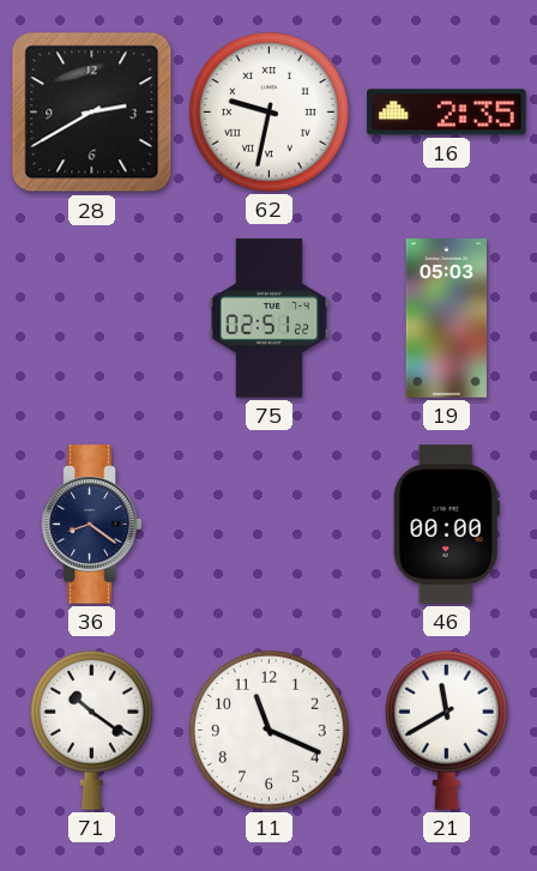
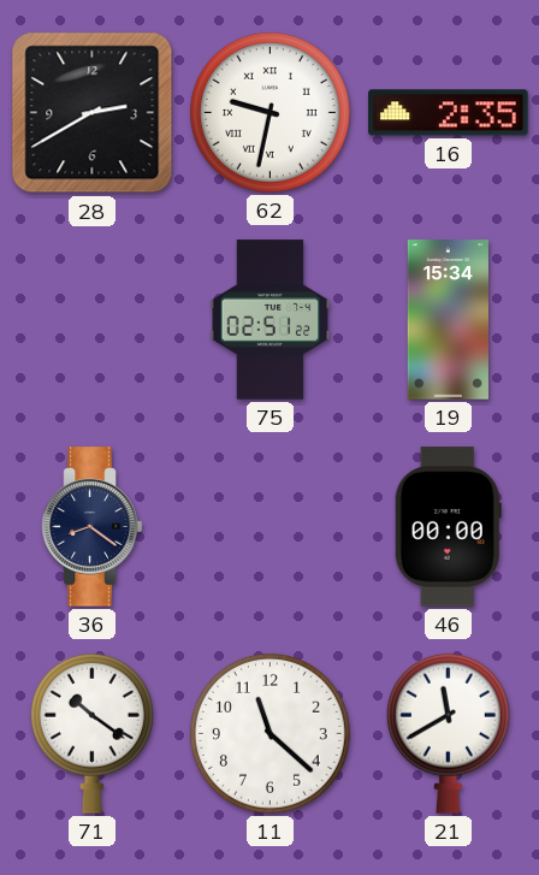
19: 05:03 -> 15:34 (448, 320)
11: 11:19 -> 11:22 (269, 733)
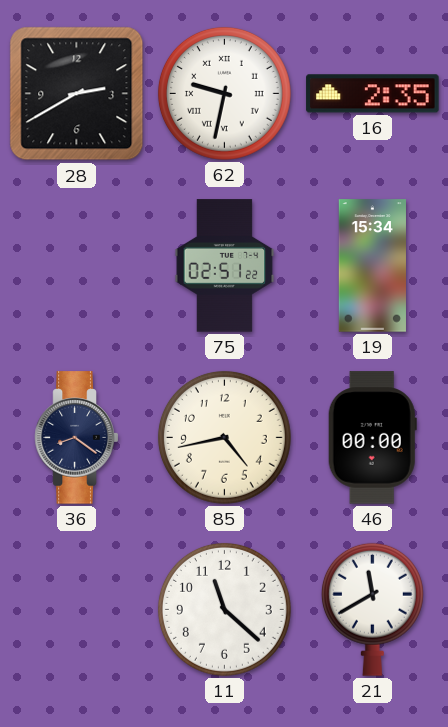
85: none -> 4:43 (224, 437)
71: 10:21 -> none (91, 733)
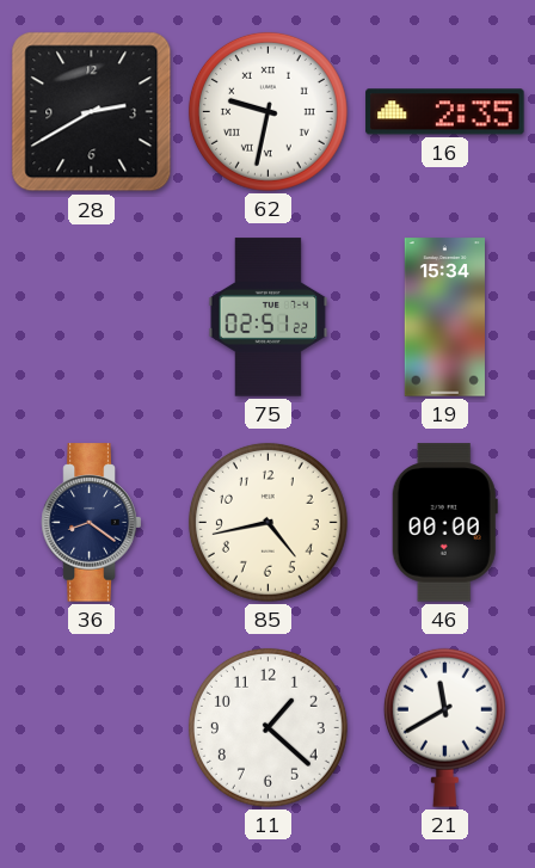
11: 11:22 -> 1:22 (267, 727)
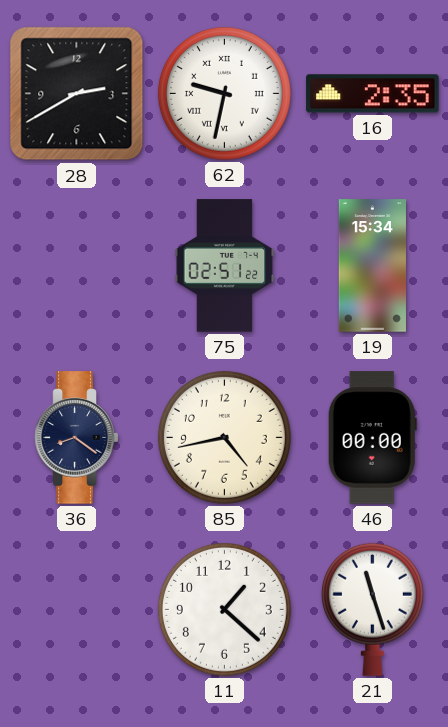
21: 11:40 -> 11:27 (372, 609)
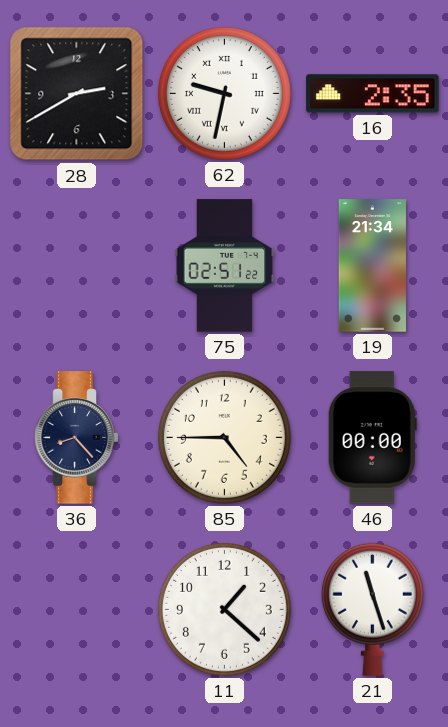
19: 15:34 -> 21:34 (372, 266)
36: 8:21 -> 8:23 (77, 438)
85: 4:43 -> 4:45 (224, 437)
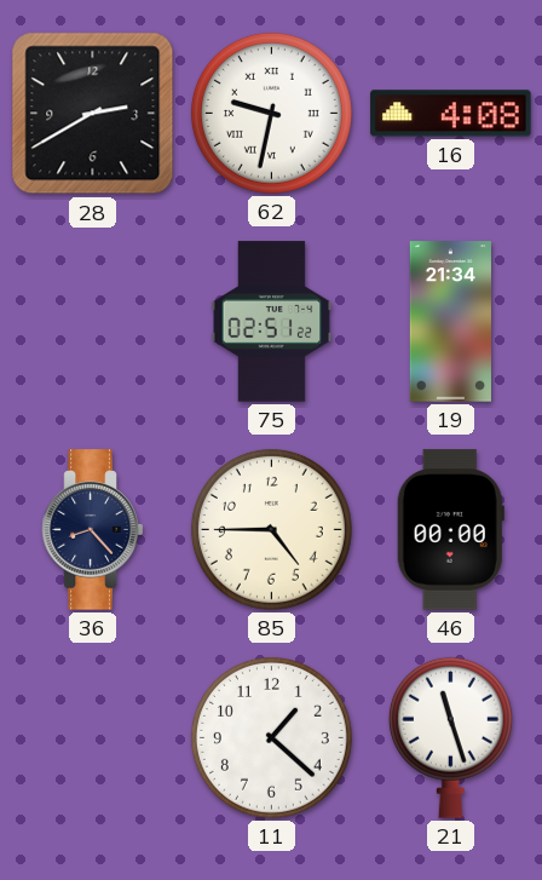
16: 2:35 -> 4:08 (451, 114)
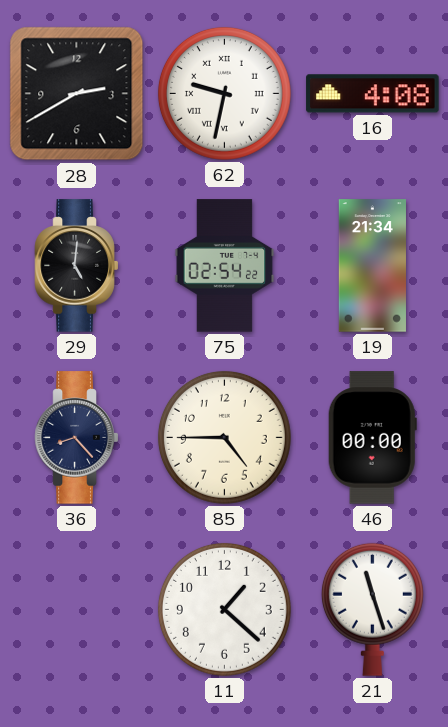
29: none -> 5:01 (77, 266)
75: 02:51 -> 02:54 (225, 266)
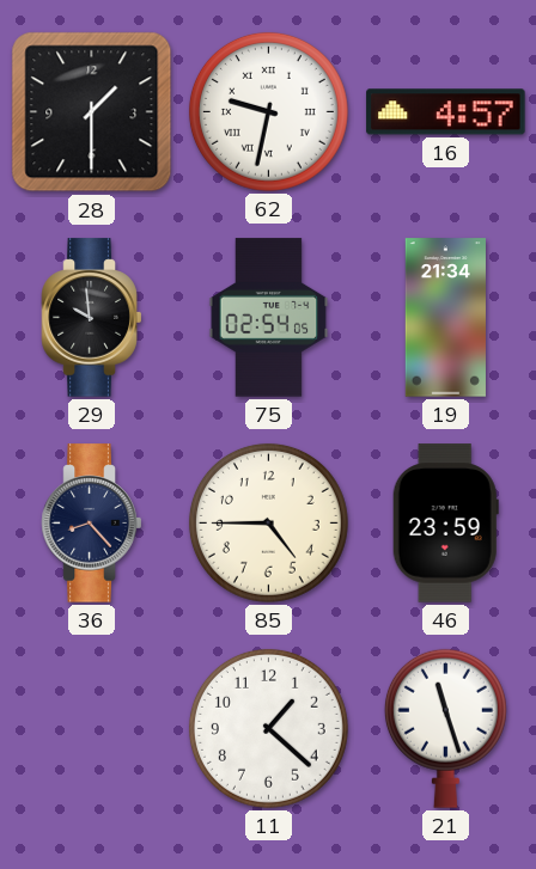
28: 2:40 -> 1:30 (92, 112)
16: 4:08 -> 4:57 (446, 112)
29: 5:01 -> 9:59 (92, 318)
75: 02:54:22 -> 02:54:05 (269, 318)
46: 00:00 -> 23:59 (445, 524)
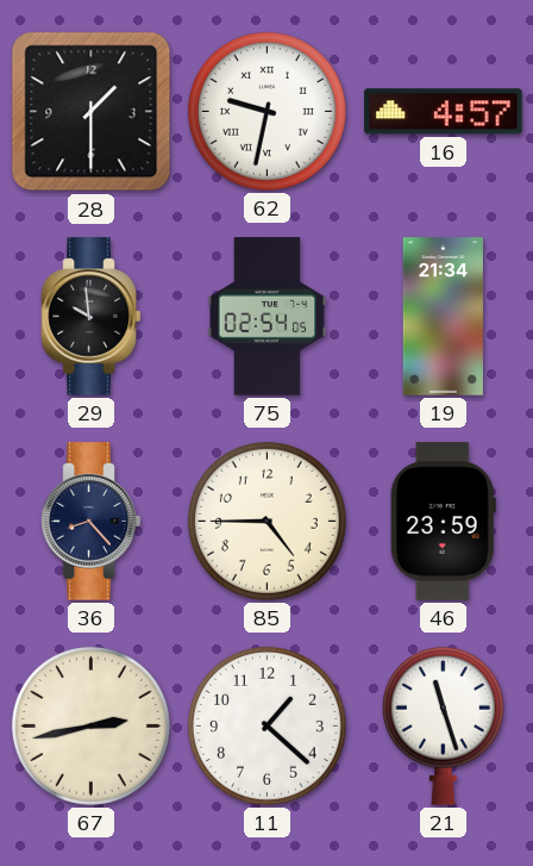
67: none -> 2:43 (90, 725)
